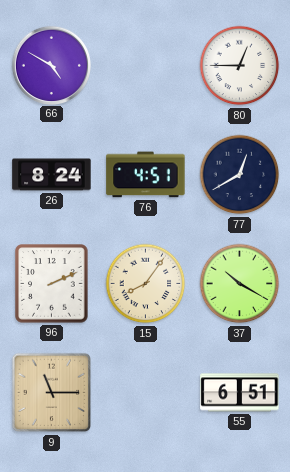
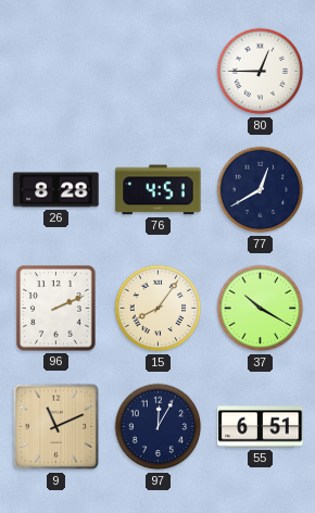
66: 4:50 -> none (51, 65)
26: 8:24 -> 8:28 (56, 190)
9: 11:15 -> 11:11 (56, 427)
97: none -> 12:05 (159, 427)
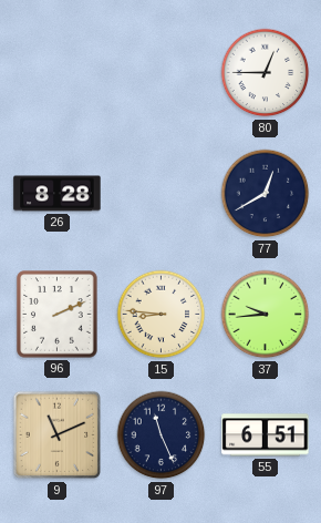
76: 4:51 -> none (159, 190)
15: 8:06 -> 8:46 (162, 315)
37: 10:20 -> 9:44 (266, 315)
97: 12:05 -> 11:26 (162, 435)
